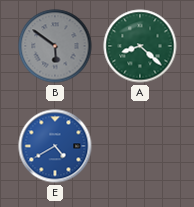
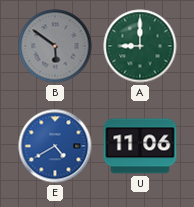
A: 8:22 -> 9:00 (140, 46)
U: none -> 11:06 (140, 146)
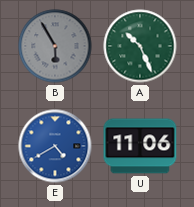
B: 5:51 -> 5:55 (55, 46)
A: 9:00 -> 10:26 (140, 46)
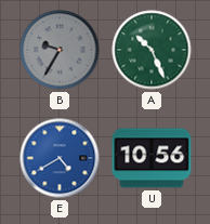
B: 5:55 -> 9:35 (60, 50)
U: 11:06 -> 10:56 (152, 158)
